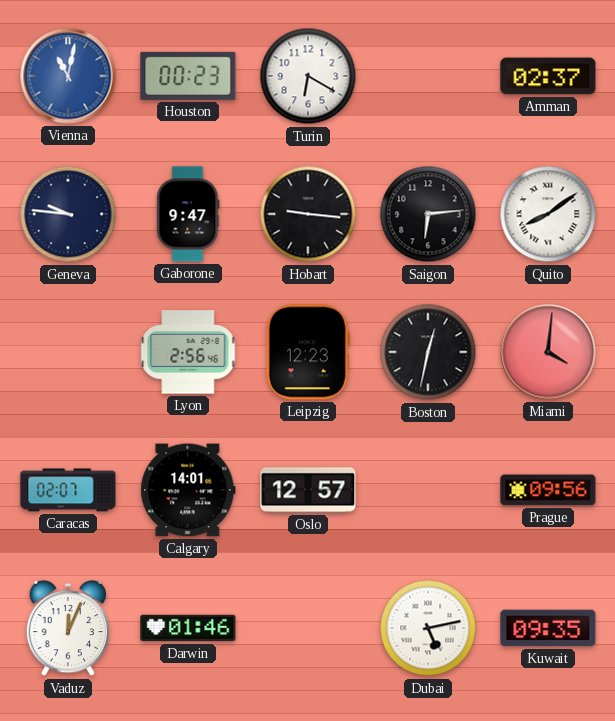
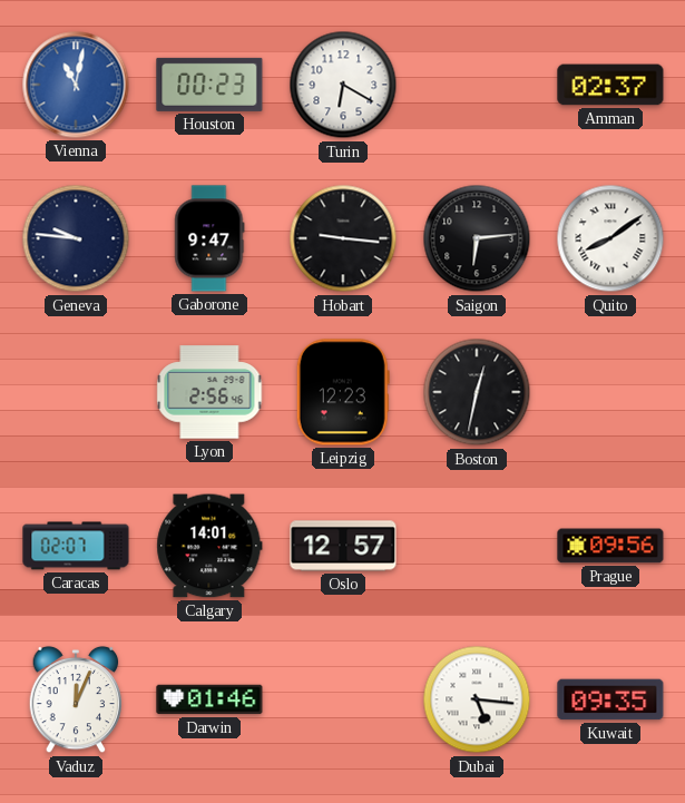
Miami: 4:01 -> none (548, 352)
Dubai: 5:13 -> 5:16 (477, 699)
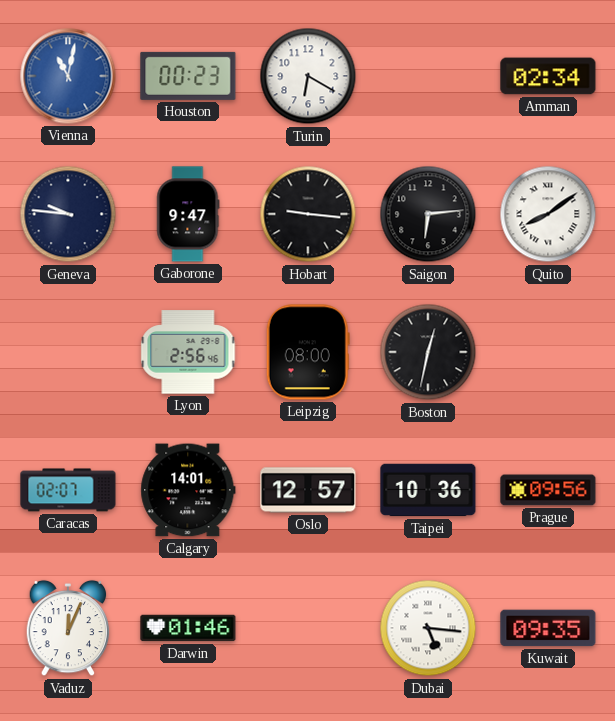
Amman: 02:37 -> 02:34 (548, 76)
Leipzig: 12:23 -> 08:00 (308, 352)
Taipei: none -> 10:36 (428, 490)
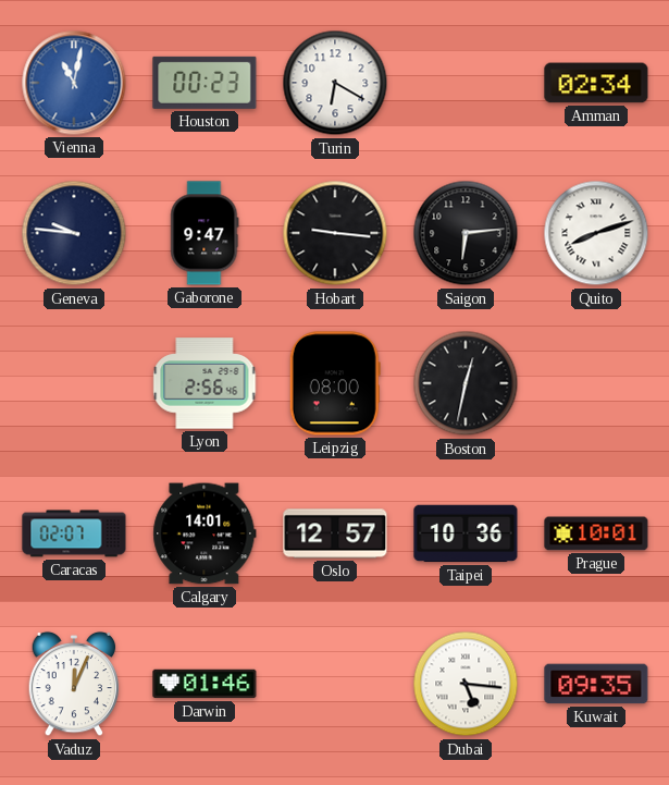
Quito: 8:09 -> 8:12 (596, 233)
Prague: 09:56 -> 10:01 (596, 533)
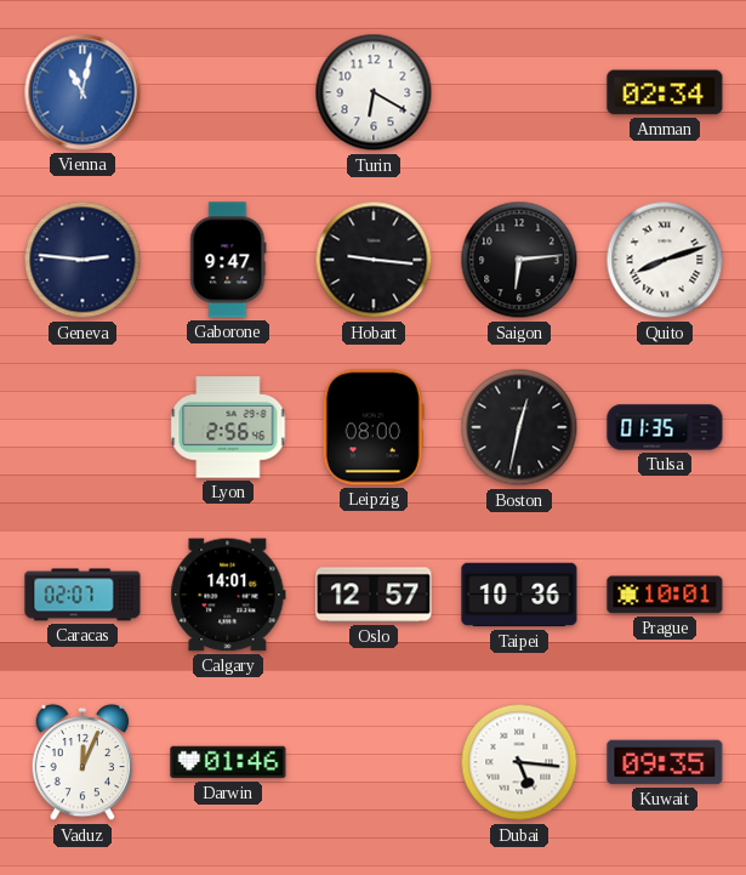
Houston: 00:23 -> none (205, 83)
Geneva: 9:46 -> 2:46 (82, 260)
Tulsa: none -> 01:35 (665, 427)
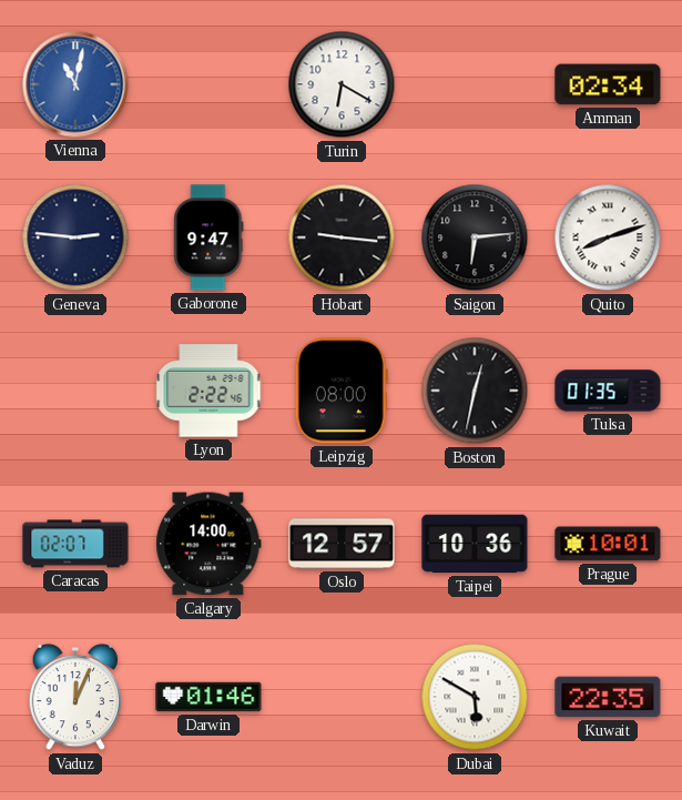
Lyon: 2:56 -> 2:22 (208, 391)
Calgary: 14:01 -> 14:00 (208, 544)
Dubai: 5:16 -> 5:50 (475, 697)
Kuwait: 09:35 -> 22:35 (608, 697)
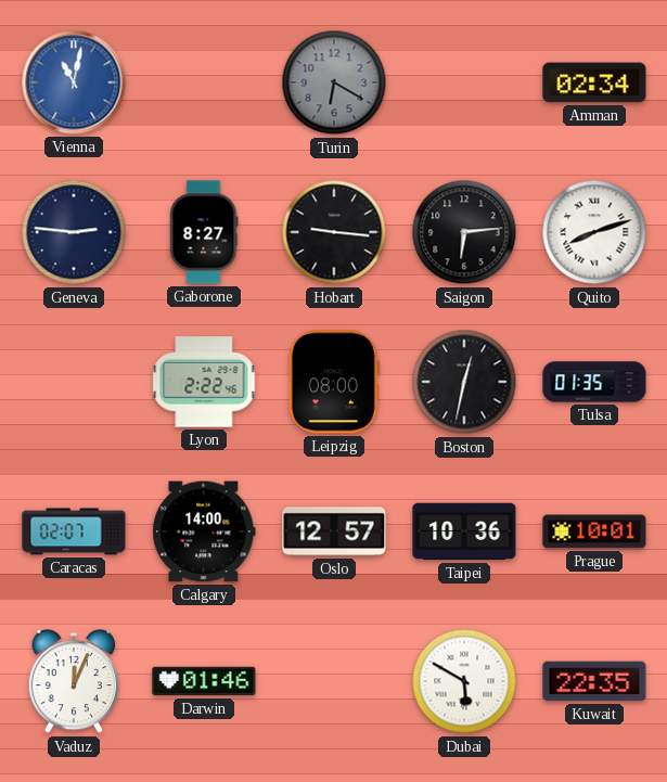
Turin dial: white -> grey (334, 82)
Gaborone: 9:47 -> 8:27 (204, 232)
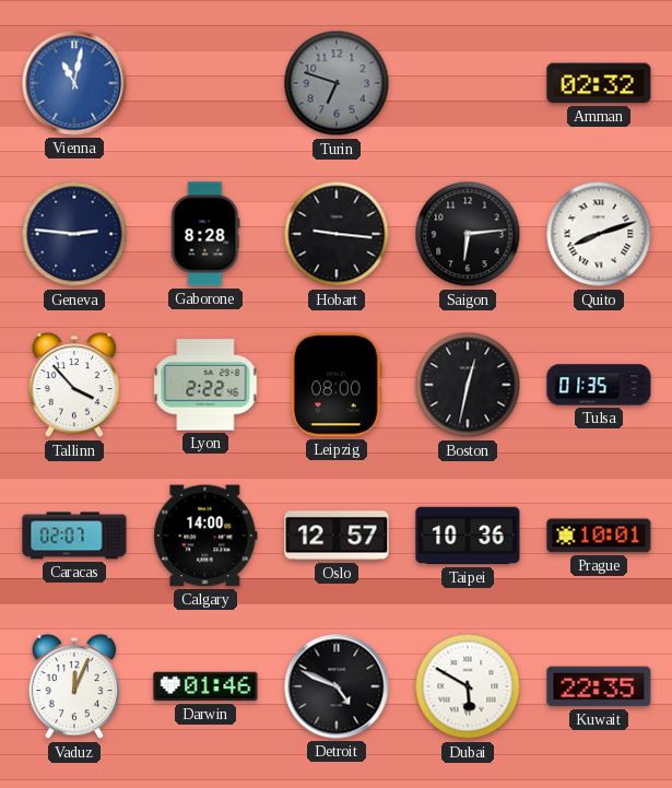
Turin: 6:20 -> 6:48 (337, 83)
Amman: 02:34 -> 02:32 (599, 83)
Gaborone: 8:27 -> 8:28 (205, 234)
Tallinn: none -> 3:53 (74, 385)
Detroit: none -> 4:49 (337, 686)
